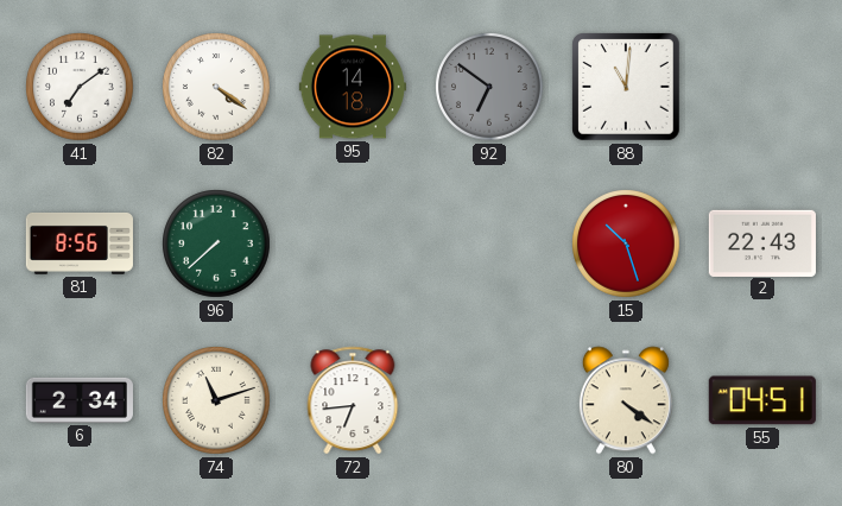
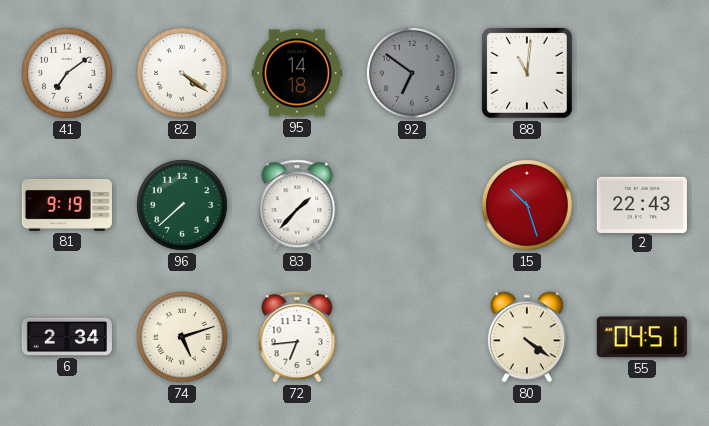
81: 8:56 -> 9:19 (67, 205)
83: none -> 1:37 (297, 205)
74: 11:12 -> 5:12 (182, 337)
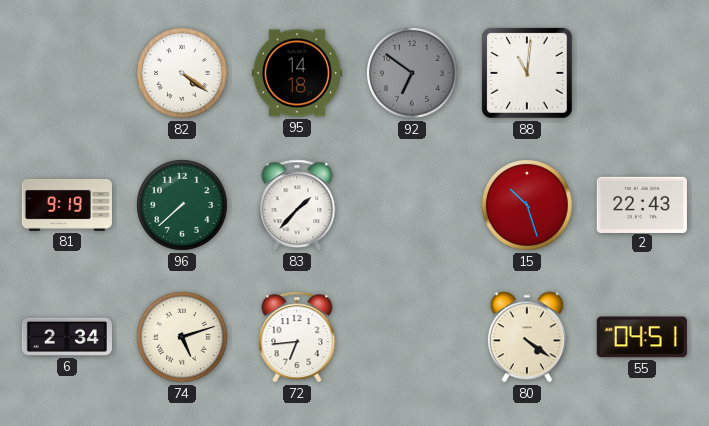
41: 7:09 -> none (67, 73)
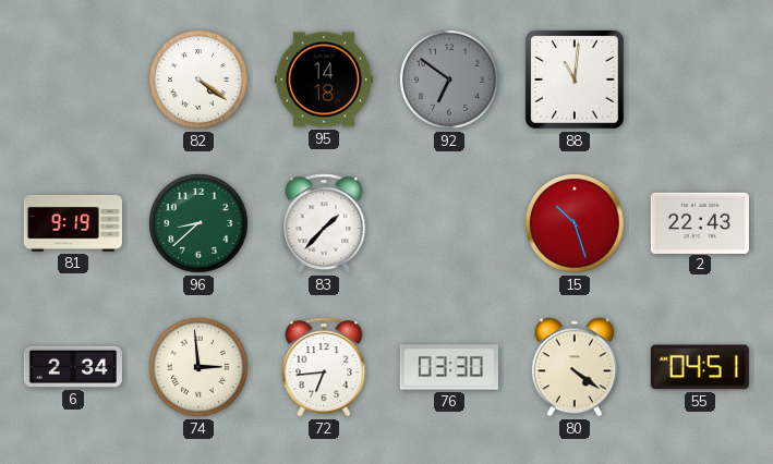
96: 7:38 -> 8:38 (198, 223)
74: 5:12 -> 2:59 (198, 367)
76: none -> 03:30 (449, 367)
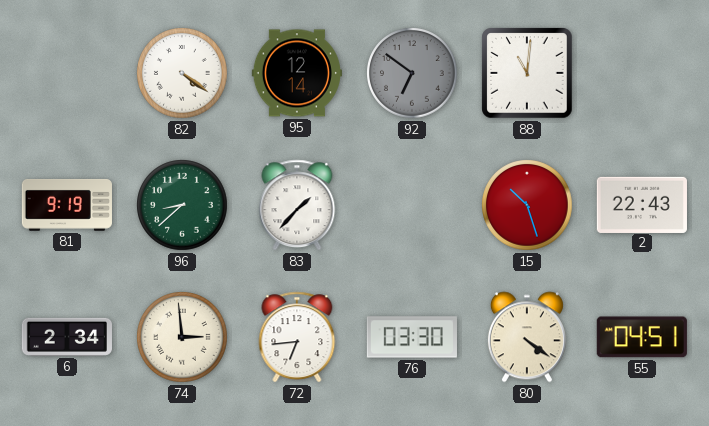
95: 14:18 -> 12:14 (297, 73)
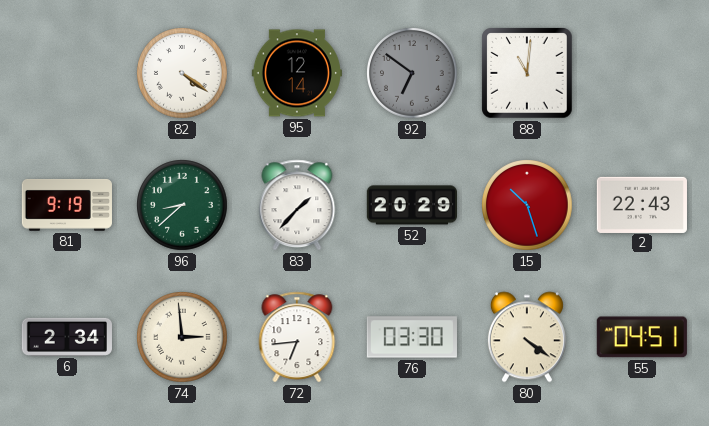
52: none -> 20:29 (412, 205)
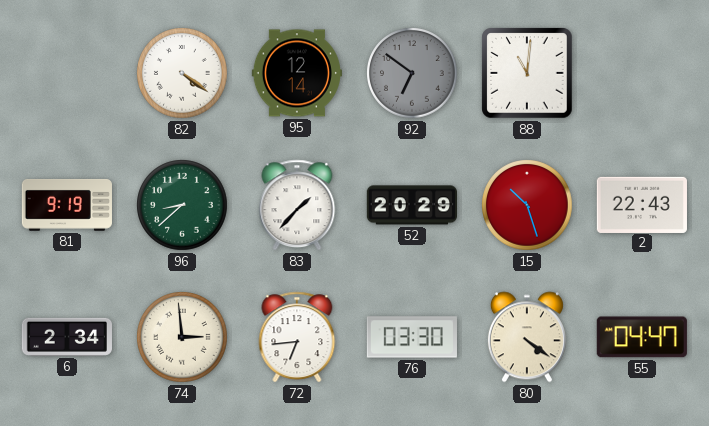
55: 04:51 -> 04:47 (642, 337)
